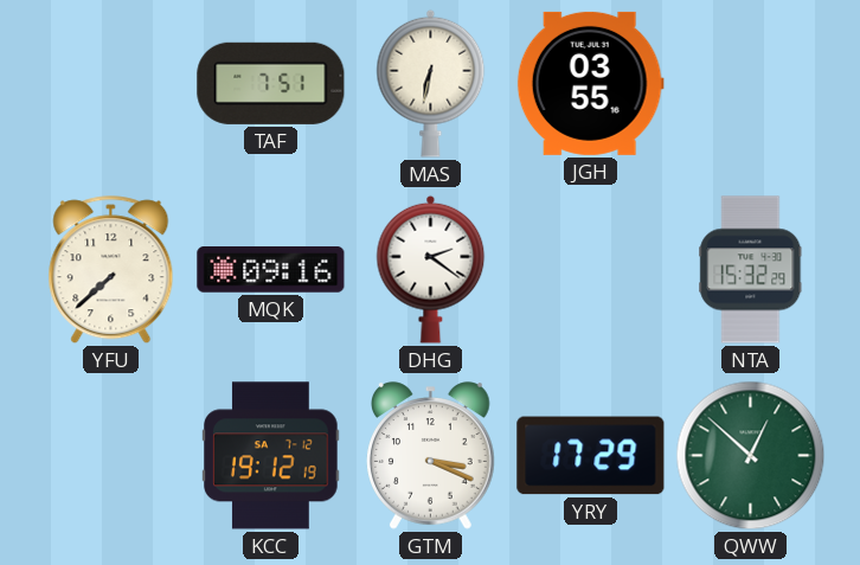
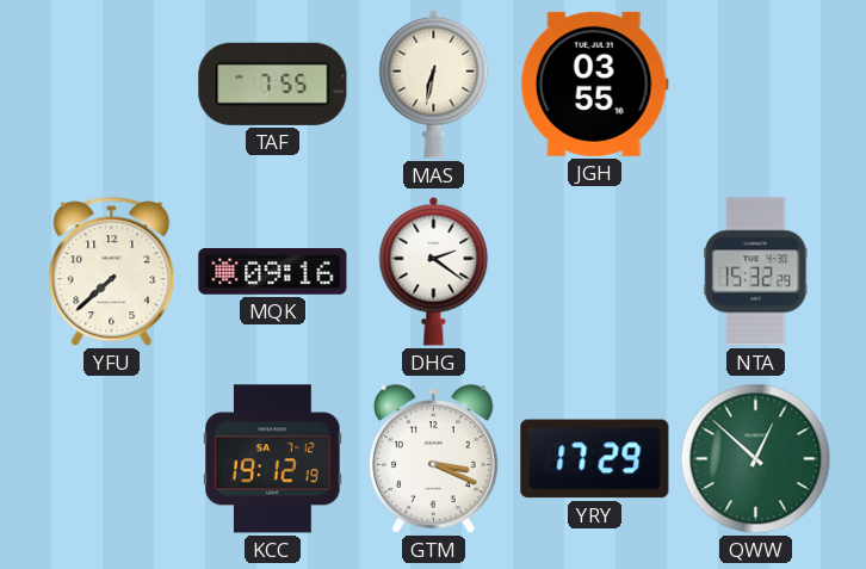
TAF: 7:51 -> 7:55 (273, 84)
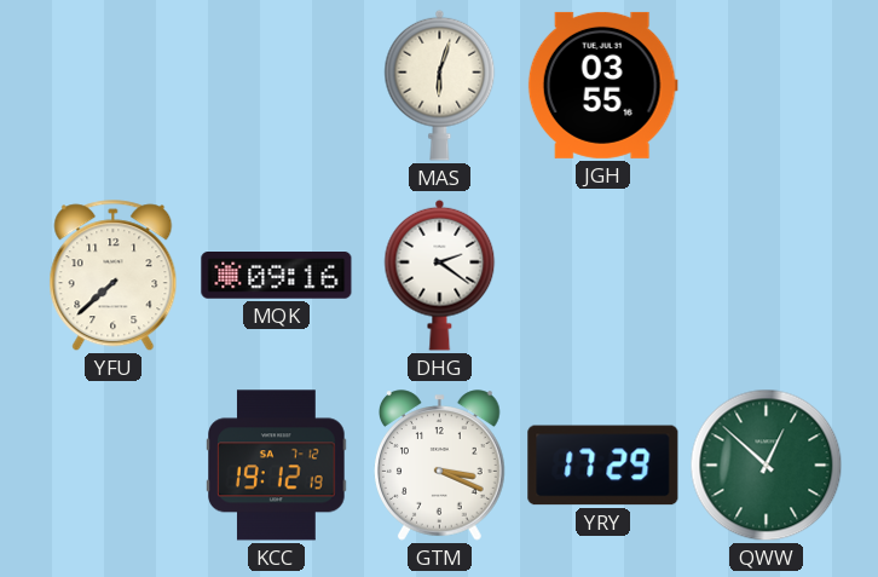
TAF: 7:55 -> none (273, 84)
MAS: 6:32 -> 6:03 (440, 85)
NTA: 15:32 -> none (756, 272)
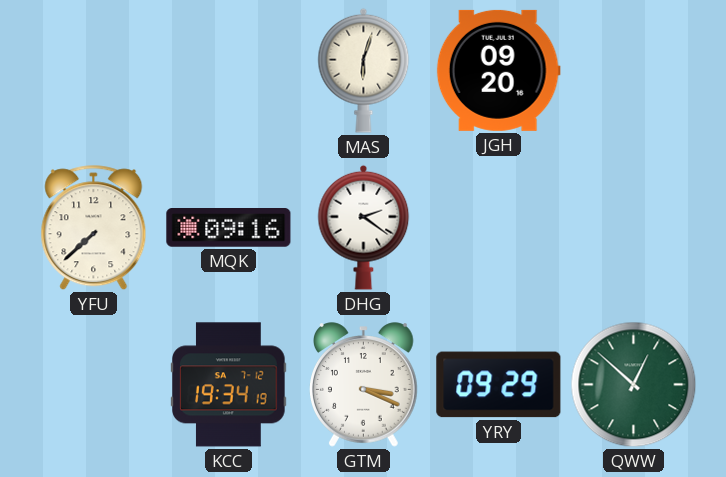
JGH: 03:55 -> 09:20 (498, 70)
KCC: 19:12 -> 19:34 (229, 385)
YRY: 17:29 -> 09:29 (499, 385)
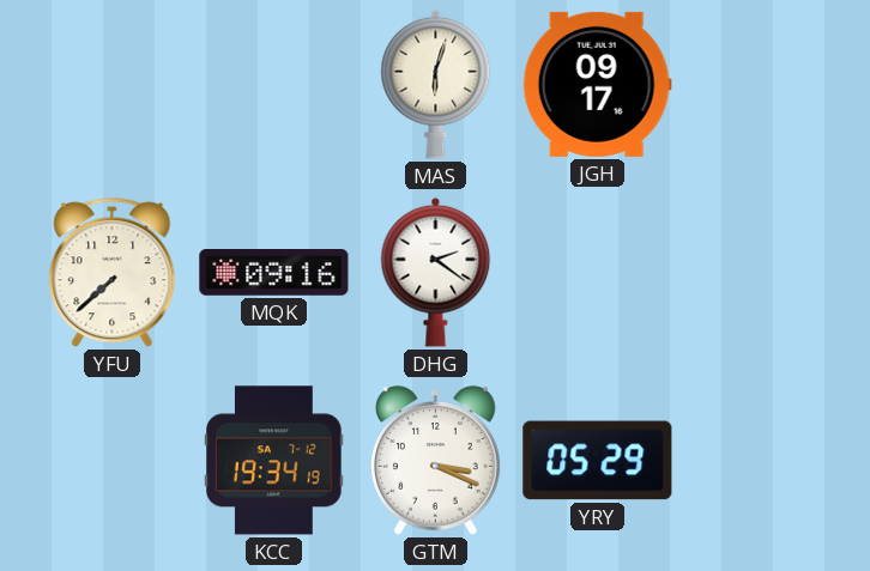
JGH: 09:20 -> 09:17 (597, 84)
YRY: 09:29 -> 05:29 (598, 461)
QWW: 12:52 -> none (634, 385)
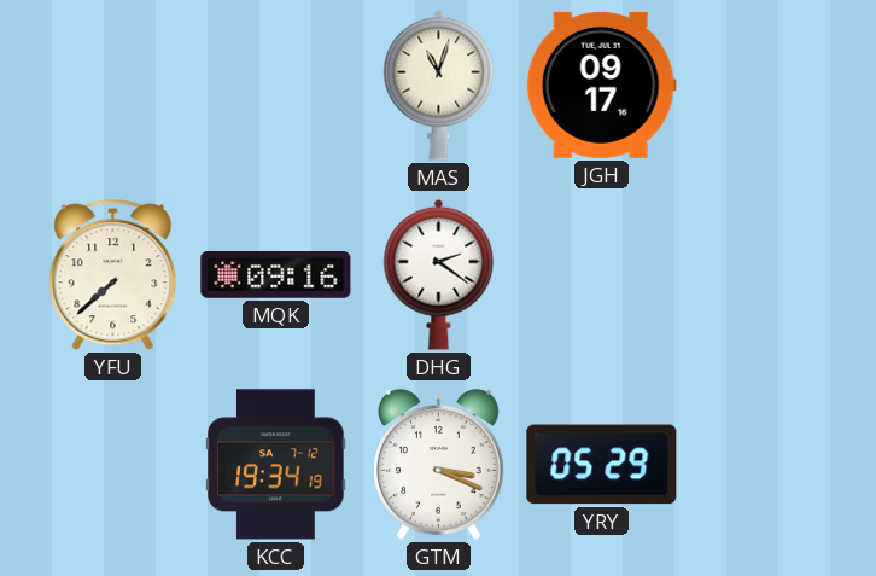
MAS: 6:03 -> 11:03 (439, 85)
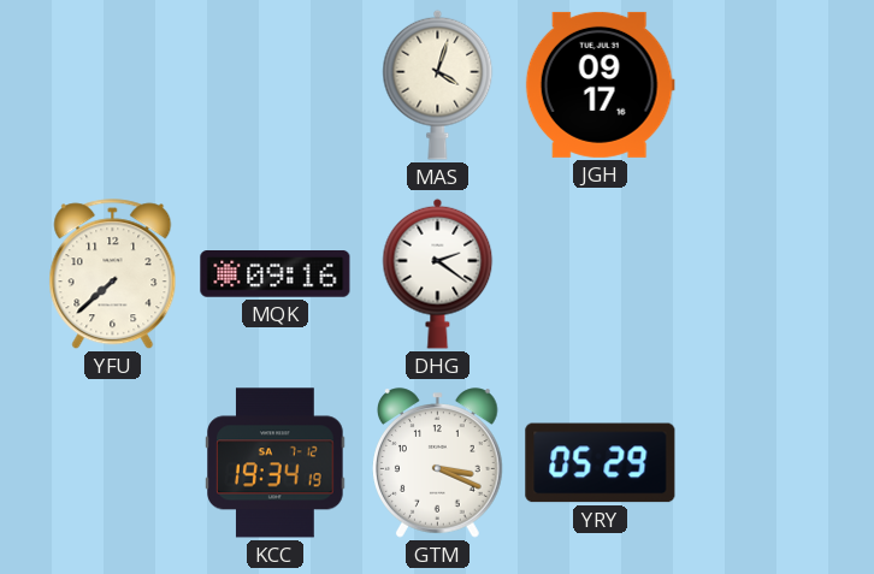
MAS: 11:03 -> 4:03 (438, 84)
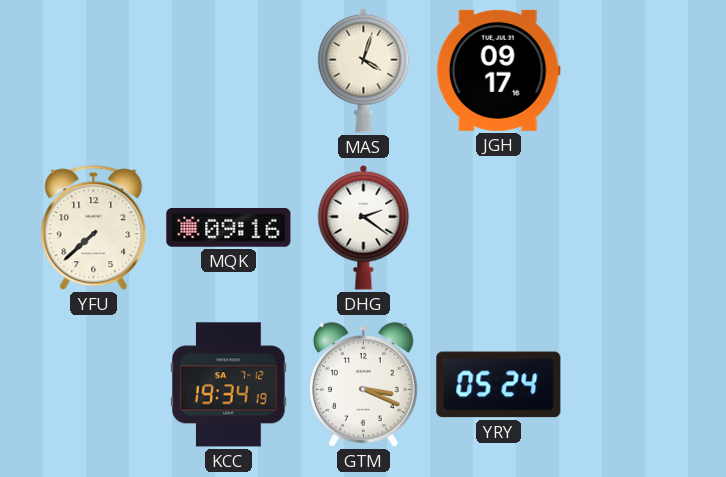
YRY: 05:29 -> 05:24 (499, 385)
